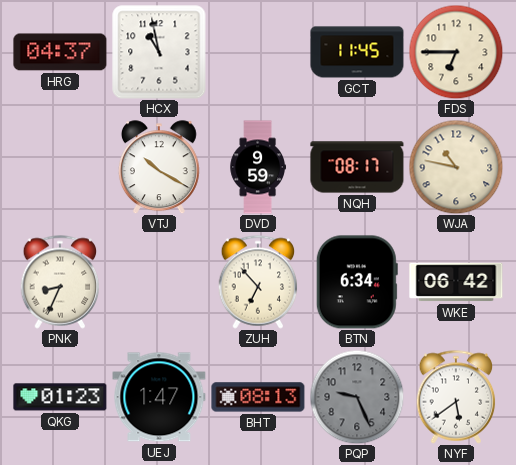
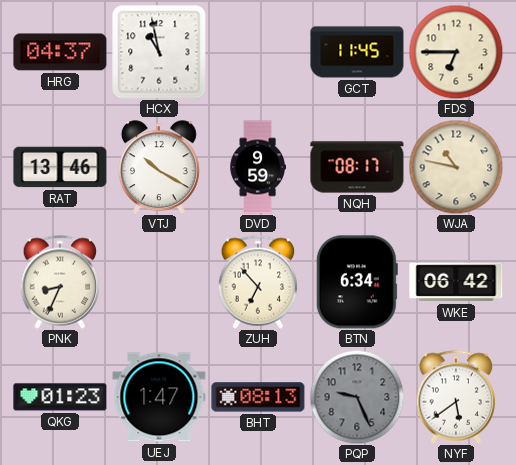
RAT: none -> 13:46 (60, 167)
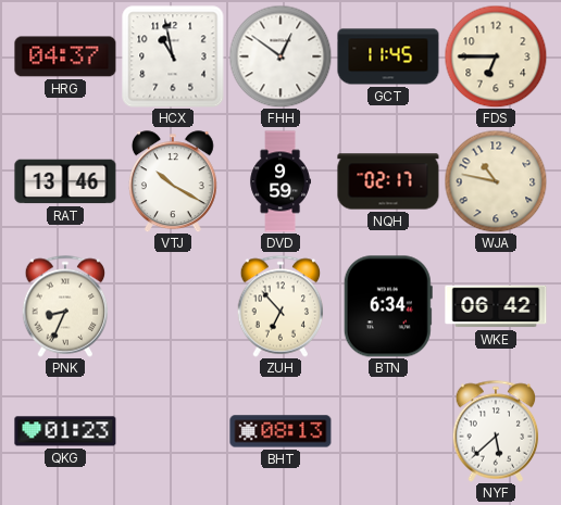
FHH: none -> 12:51 (280, 56)
NQH: 08:17 -> 02:17 (388, 181)
UEJ: 1:47 -> none (159, 397)
PQP: 9:26 -> none (357, 397)
NYF: 5:39 -> 5:38 (496, 431)
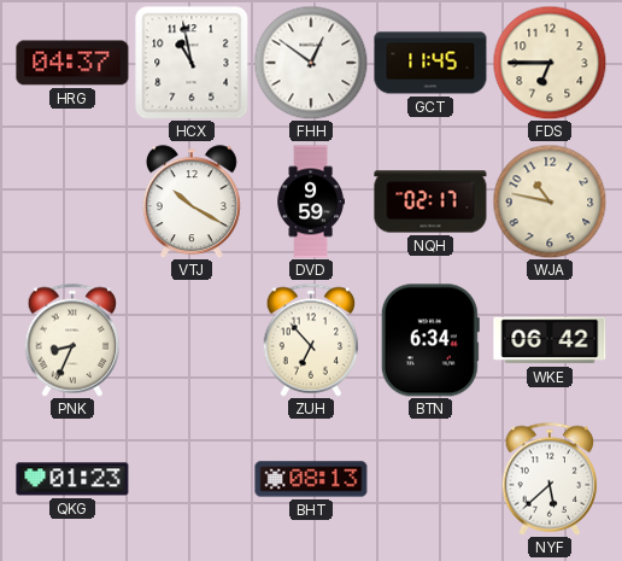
RAT: 13:46 -> none (65, 181)
